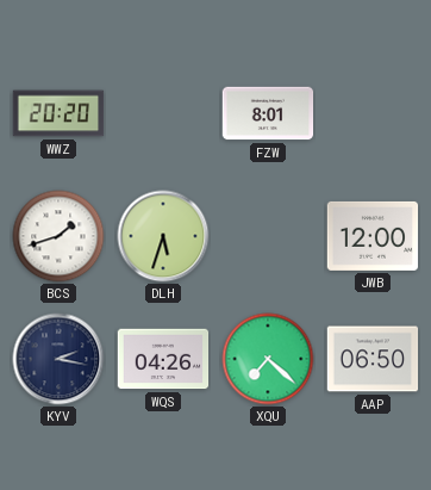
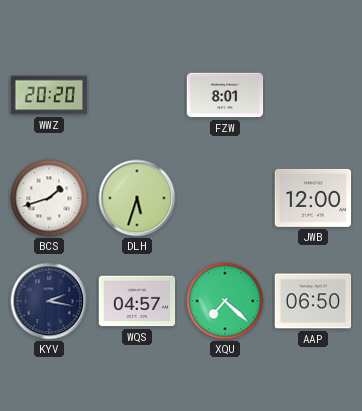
WQS: 04:26 -> 04:57 (137, 301)
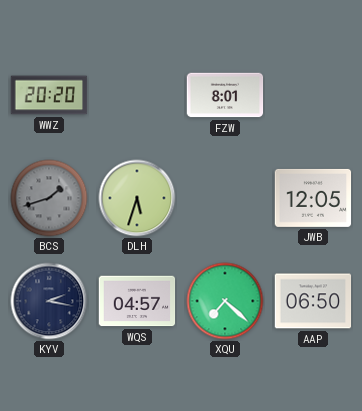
BCS dial: white -> grey (49, 198)
JWB: 12:00 -> 12:05 (313, 198)
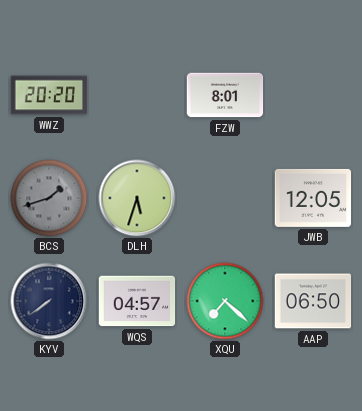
KYV: 2:17 -> 7:39 (49, 301)
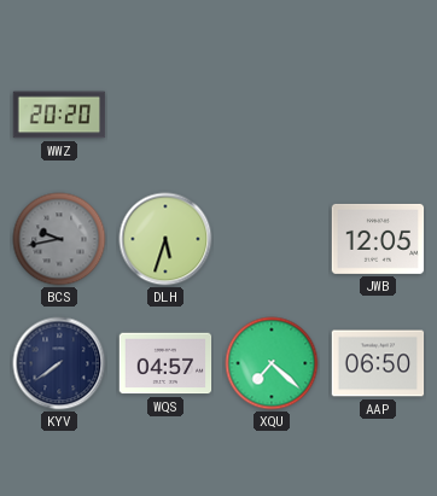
FZW: 8:01 -> none (225, 95)
BCS: 1:42 -> 9:43 (59, 239)
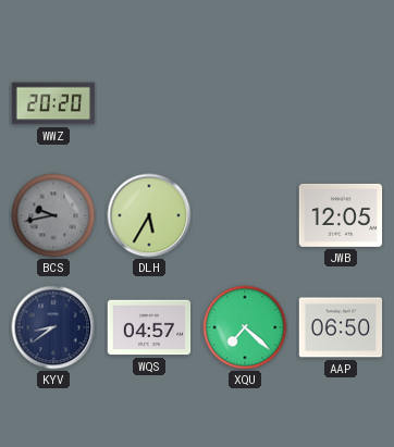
DLH: 5:33 -> 5:35 (149, 215)
KYV: 7:39 -> 8:39 (53, 327)
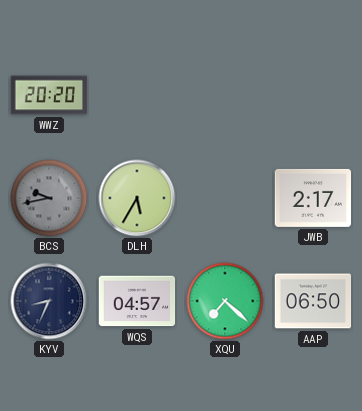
JWB: 12:05 -> 2:17 (313, 198)
KYV: 8:39 -> 8:34 (49, 301)
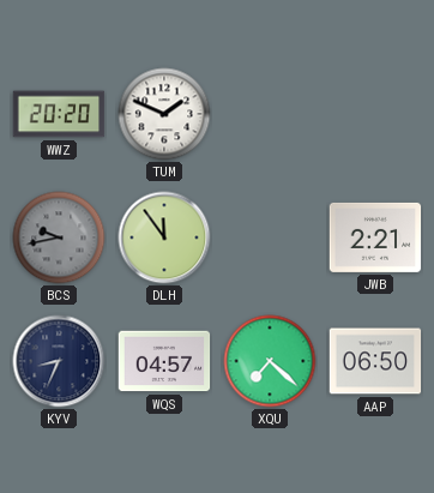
TUM: none -> 1:49 (164, 114)
DLH: 5:35 -> 11:54 (164, 238)
JWB: 2:17 -> 2:21 (375, 238)
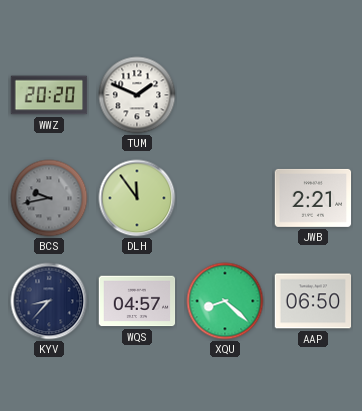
KYV: 8:34 -> 8:37 (49, 301)
XQU: 7:22 -> 8:22 (225, 301)
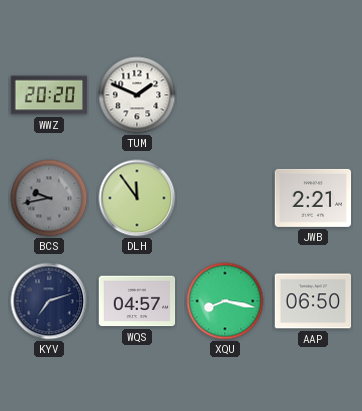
KYV: 8:37 -> 7:12 (49, 301)
XQU: 8:22 -> 8:17 (225, 301)
